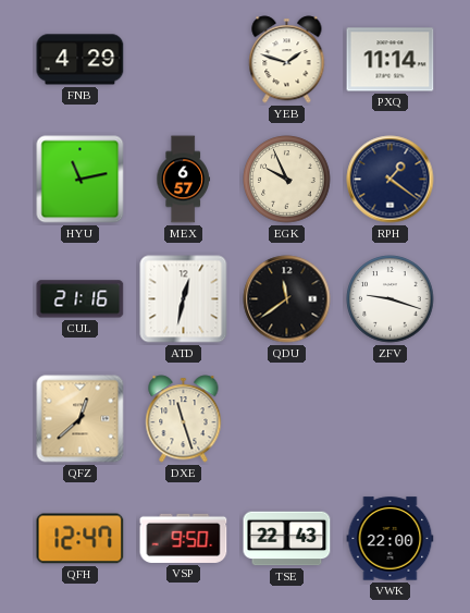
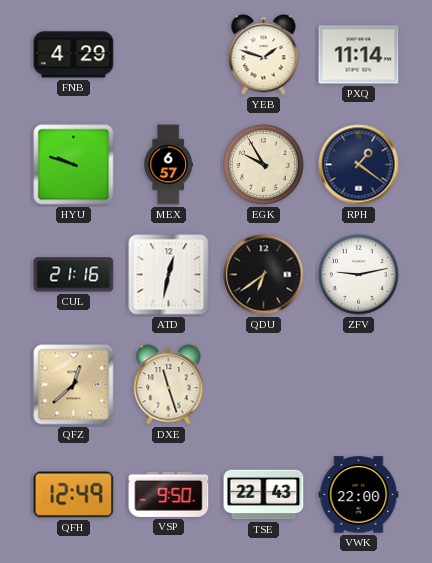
HYU: 11:13 -> 9:48 (74, 165)
EGK: 9:56 -> 9:55 (264, 165)
QDU: 11:39 -> 6:39 (264, 275)
ZFV: 9:18 -> 9:13 (359, 275)
QFH: 12:47 -> 12:49 (74, 495)
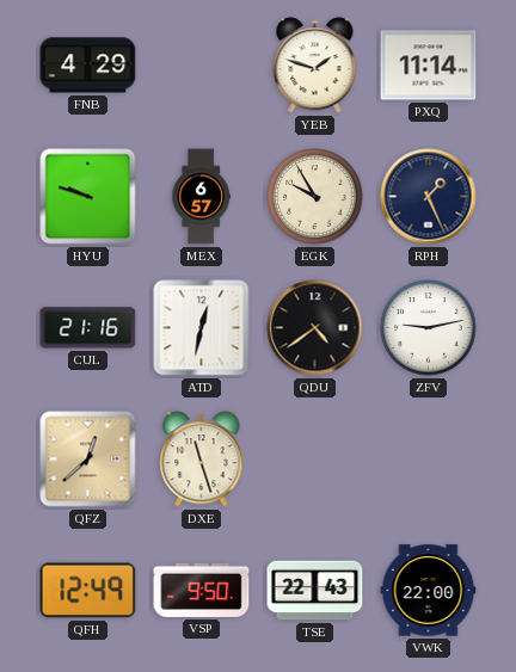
RPH: 1:21 -> 1:26 (429, 197)
QDU: 6:39 -> 4:39 (315, 328)
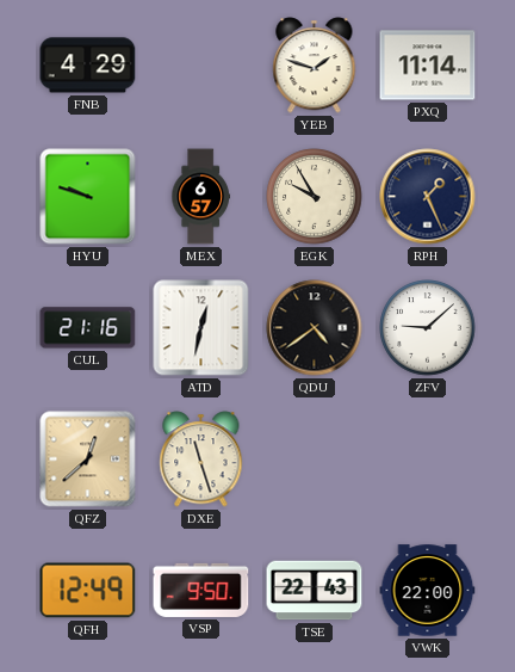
ZFV: 9:13 -> 9:08 (428, 328)
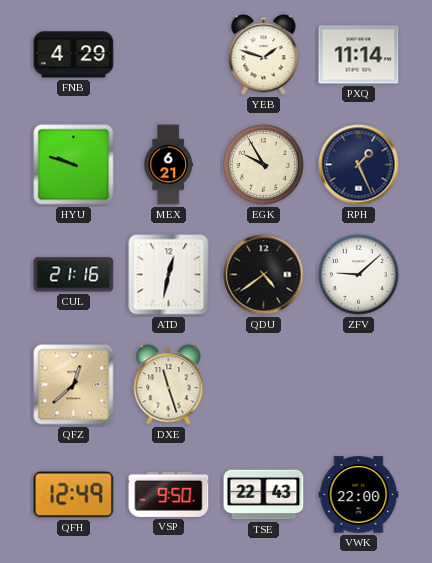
MEX: 6:57 -> 6:21 (168, 165)
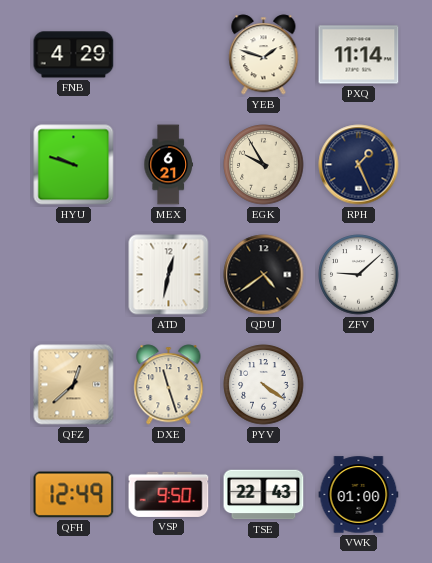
CUL: 21:16 -> none (74, 275)
PYV: none -> 4:21 (264, 385)
VWK: 22:00 -> 01:00 (359, 495)
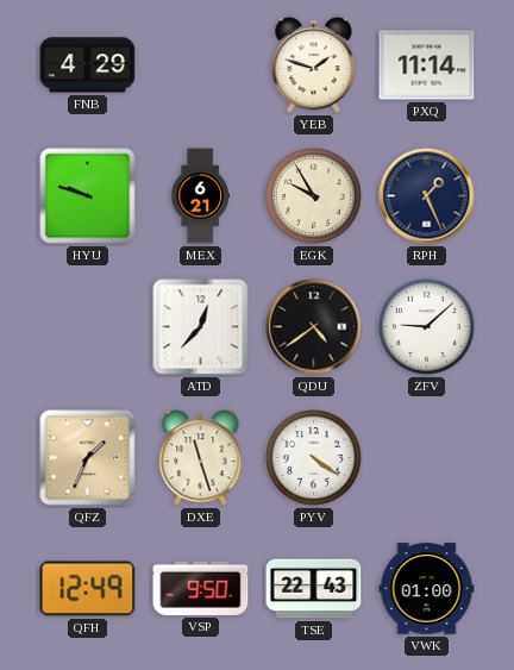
ATD: 12:32 -> 12:37 (201, 327)
QFZ: 12:38 -> 1:34 (88, 458)
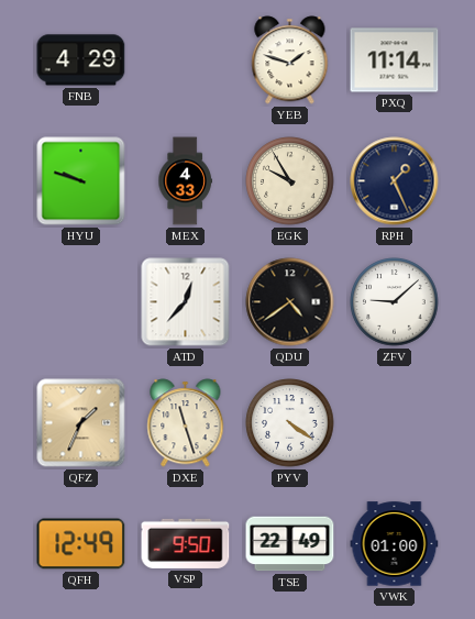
MEX: 6:21 -> 4:33 (185, 181)
TSE: 22:43 -> 22:49 (290, 544)
